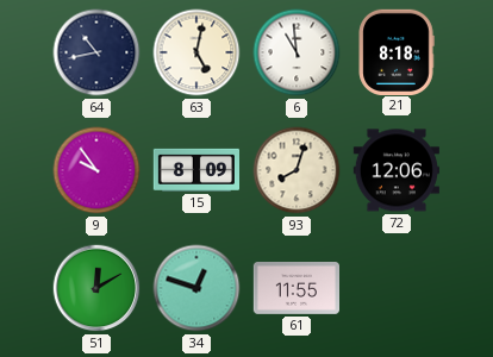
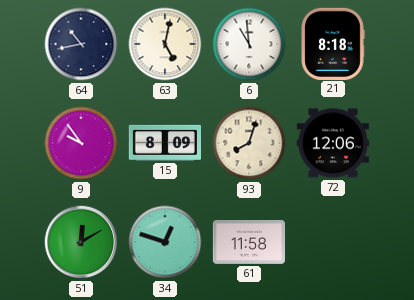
61: 11:55 -> 11:58 (248, 243)
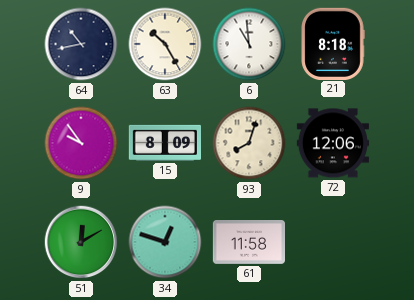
63: 5:02 -> 10:25 (165, 44)
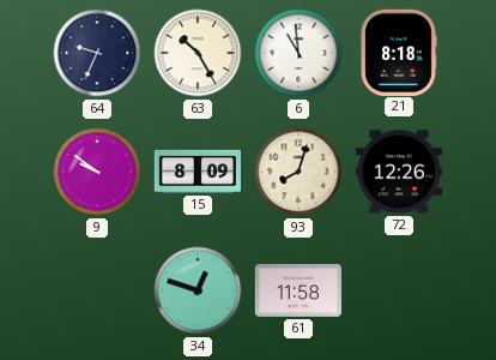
64: 10:43 -> 9:34 (97, 53)
9: 9:54 -> 9:51 (97, 172)
72: 12:06 -> 12:26 (399, 172)
51: 12:10 -> none (81, 242)
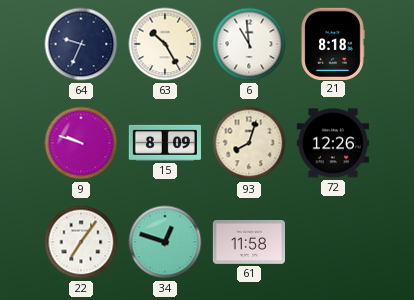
9: 9:51 -> 9:48 (81, 143)
22: none -> 7:06 (81, 242)
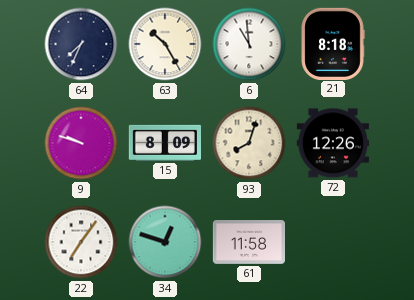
64: 9:34 -> 7:34 (81, 44)
